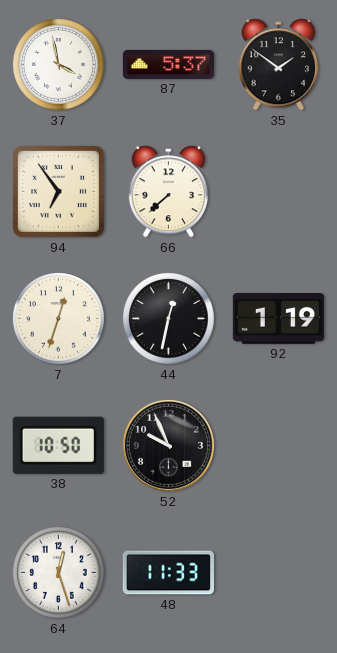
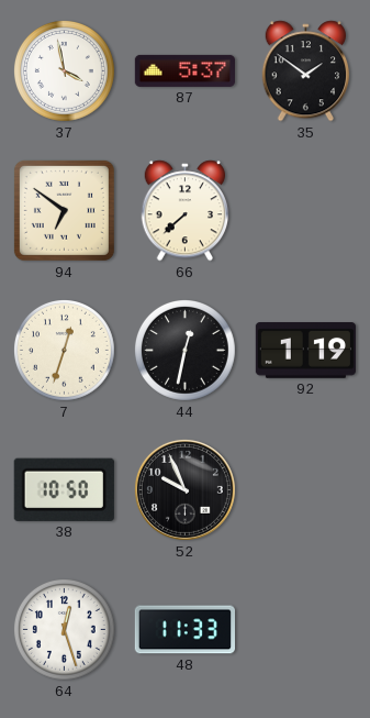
94: 6:54 -> 6:51 (64, 210)
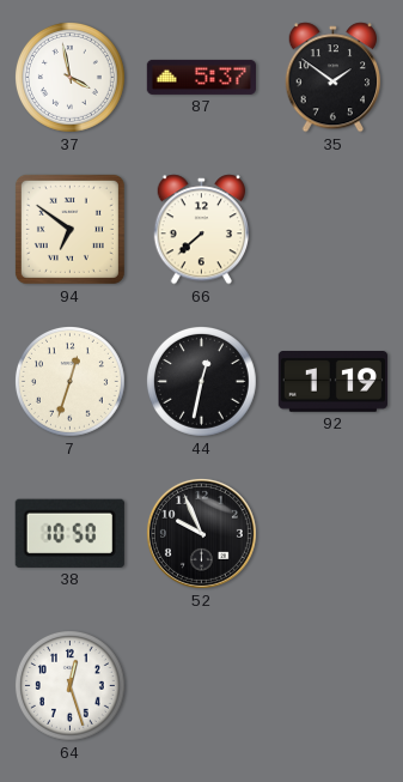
48: 11:33 -> none (184, 630)
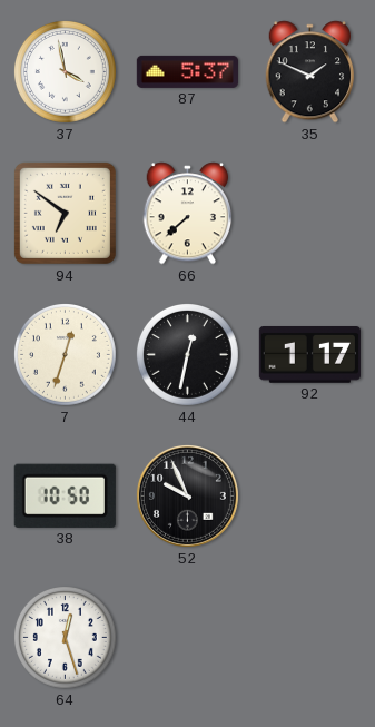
35: 1:51 -> 1:49 (310, 72)
92: 1:19 -> 1:17 (309, 355)
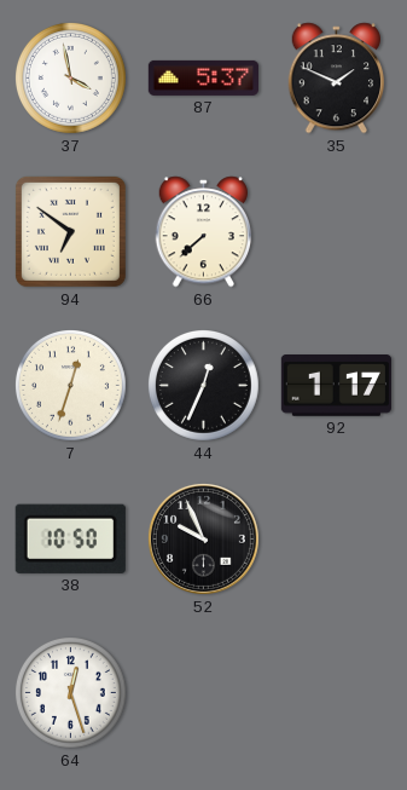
44: 12:32 -> 12:34 (203, 385)
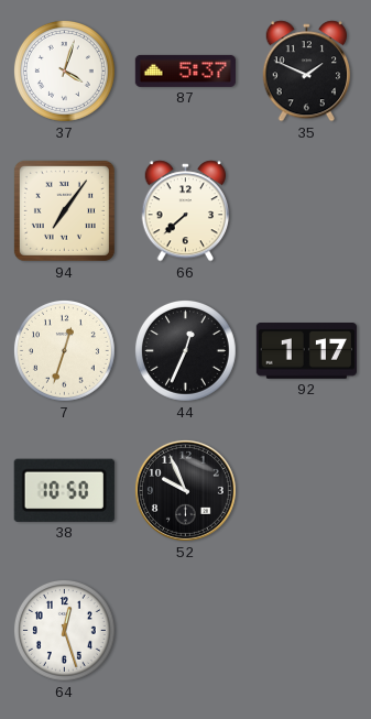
37: 3:58 -> 4:03 (64, 70)
94: 6:51 -> 7:06 (64, 210)
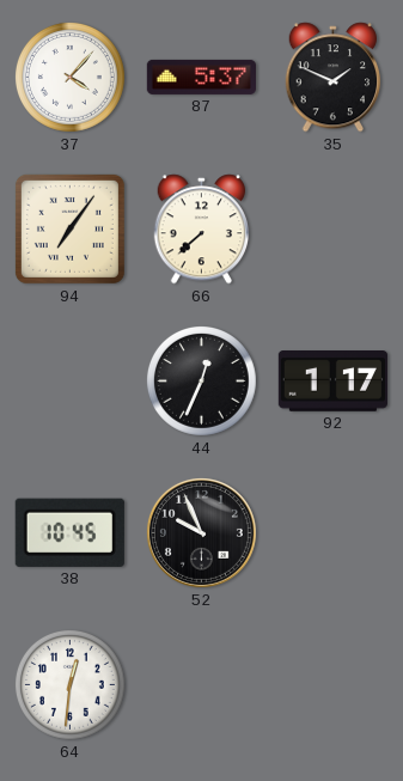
37: 4:03 -> 4:07 (69, 77)
7: 12:33 -> none (64, 350)
38: 10:50 -> 10:45 (69, 532)
64: 12:27 -> 12:31 (69, 684)
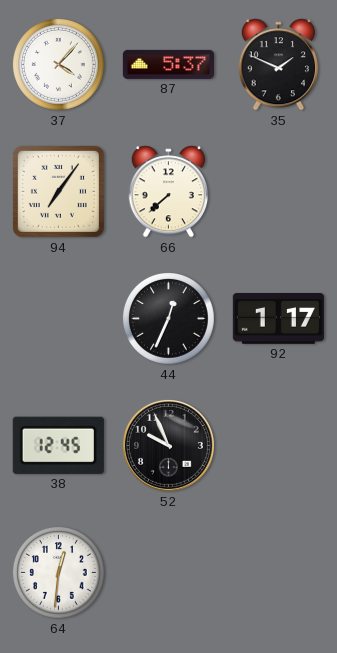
38: 10:45 -> 12:45 (58, 445)
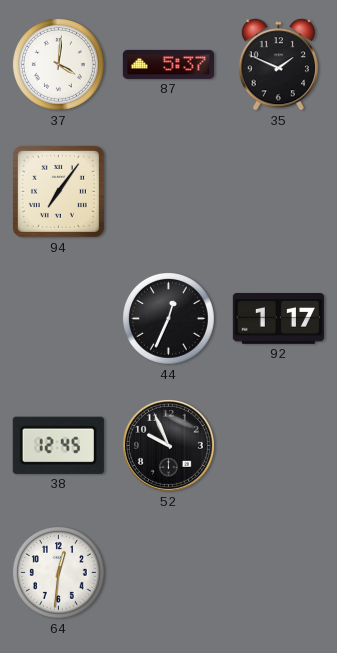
37: 4:07 -> 4:01 (58, 64)
66: 7:38 -> none (169, 192)
